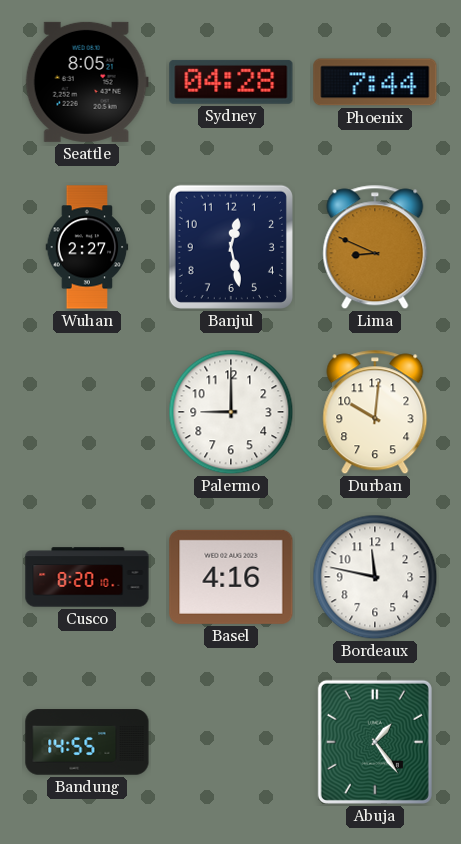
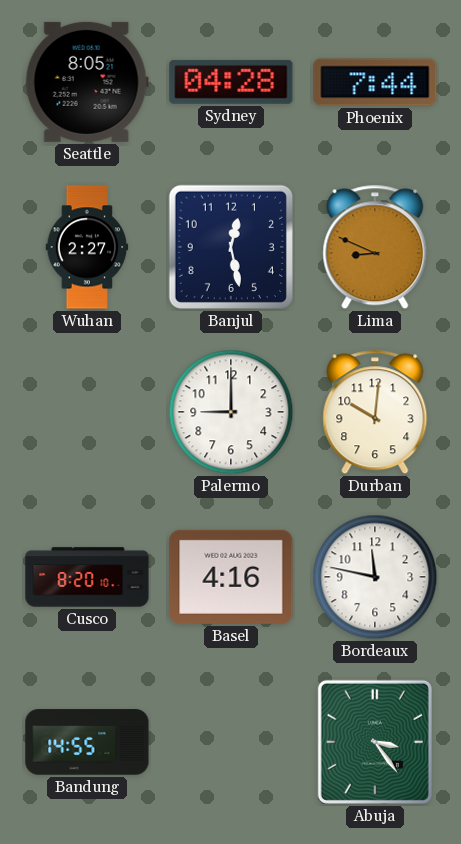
Abuja: 1:24 -> 3:24 (375, 742)
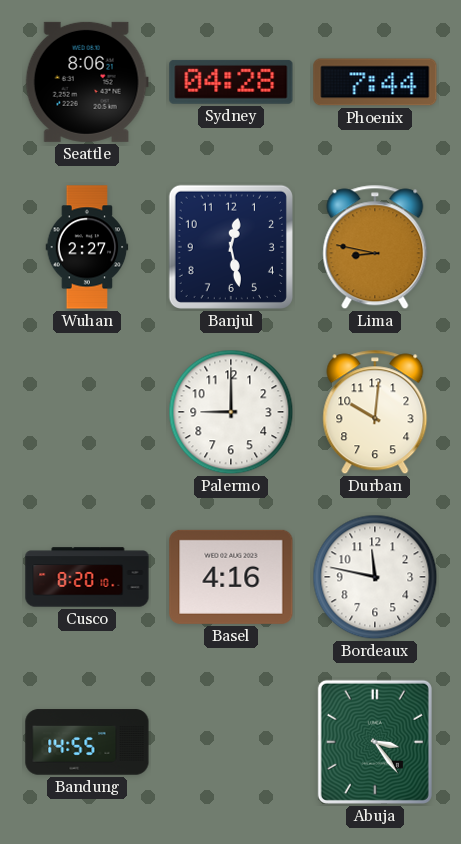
Seattle: 8:05 -> 8:06 (87, 82)
Lima: 8:49 -> 8:47 (375, 247)
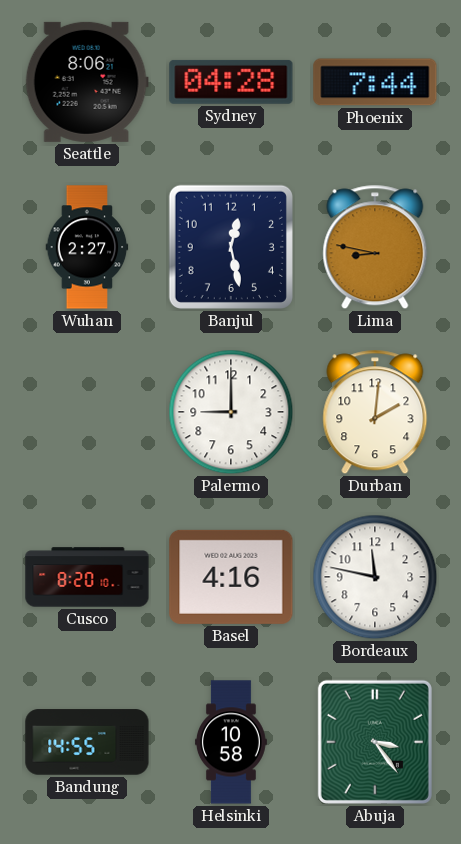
Durban: 10:01 -> 2:01 (375, 412)
Helsinki: none -> 10:58 (231, 742)
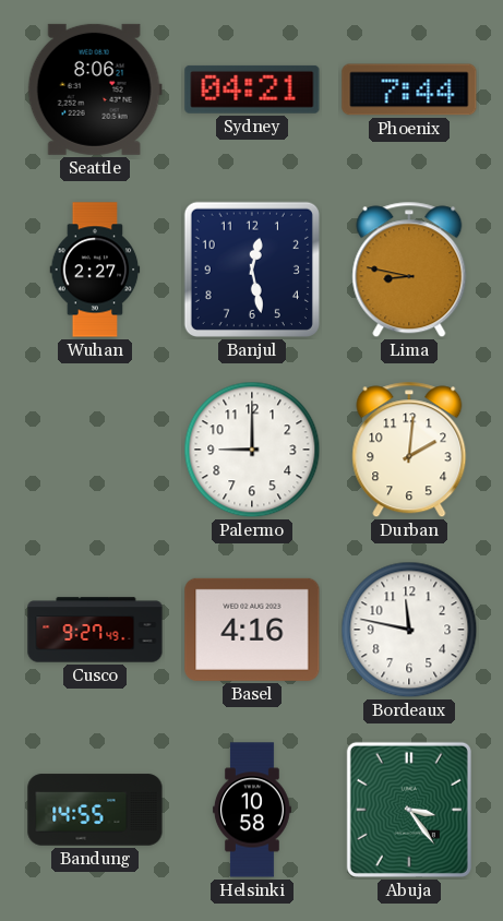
Sydney: 04:28 -> 04:21 (252, 89)
Cusco: 8:20 -> 9:27 (95, 630)
